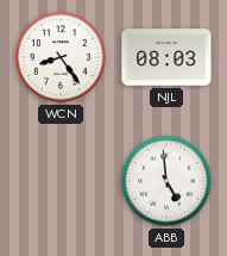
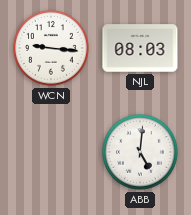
WCN: 8:24 -> 9:16 (52, 49)
ABB: 4:59 -> 5:01 (141, 153)
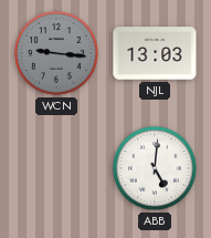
WCN dial: white -> grey (57, 54)
NJL: 08:03 -> 13:03 (155, 53)
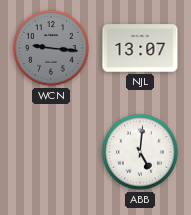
NJL: 13:03 -> 13:07 (140, 48)
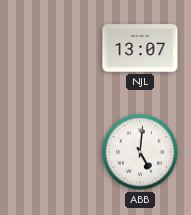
WCN: 9:16 -> none (52, 49)
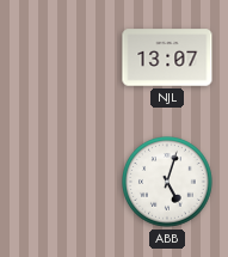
ABB: 5:01 -> 5:03 (168, 183)
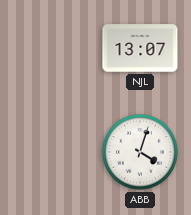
ABB: 5:03 -> 4:03 (141, 153)
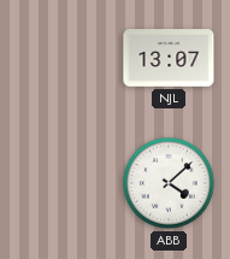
ABB: 4:03 -> 4:08 (170, 184)
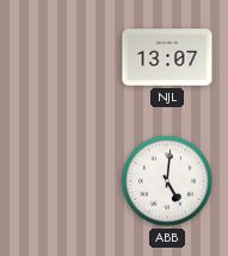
ABB: 4:08 -> 5:01 (168, 182)
